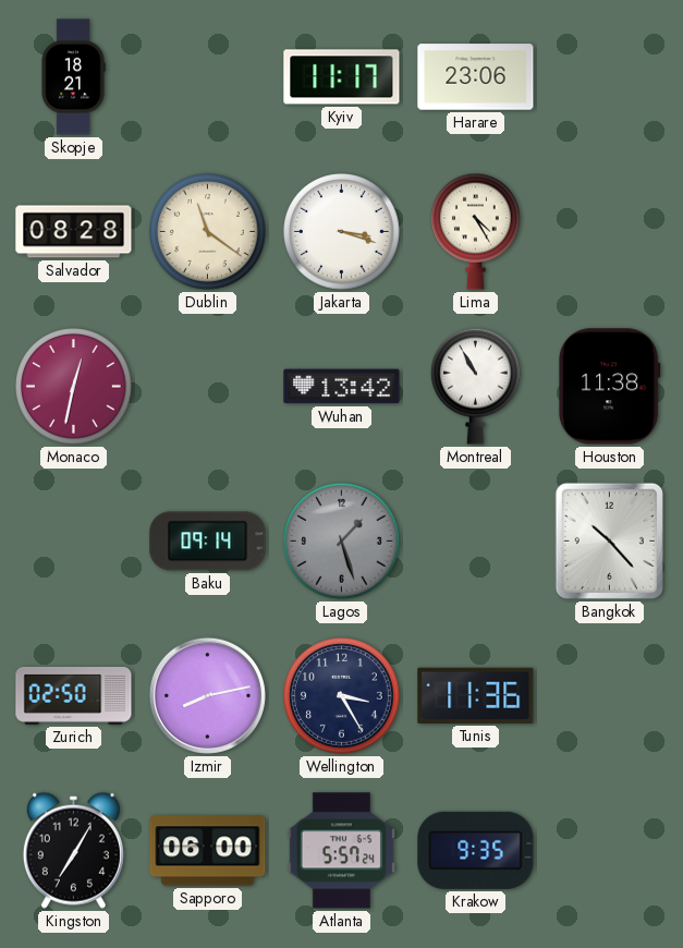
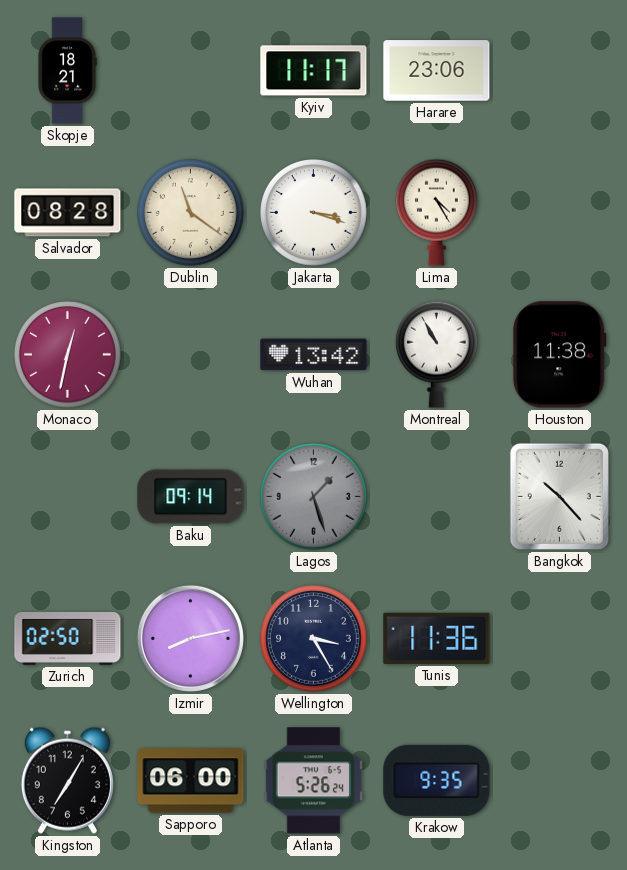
Atlanta: 5:57 -> 5:26 (313, 781)
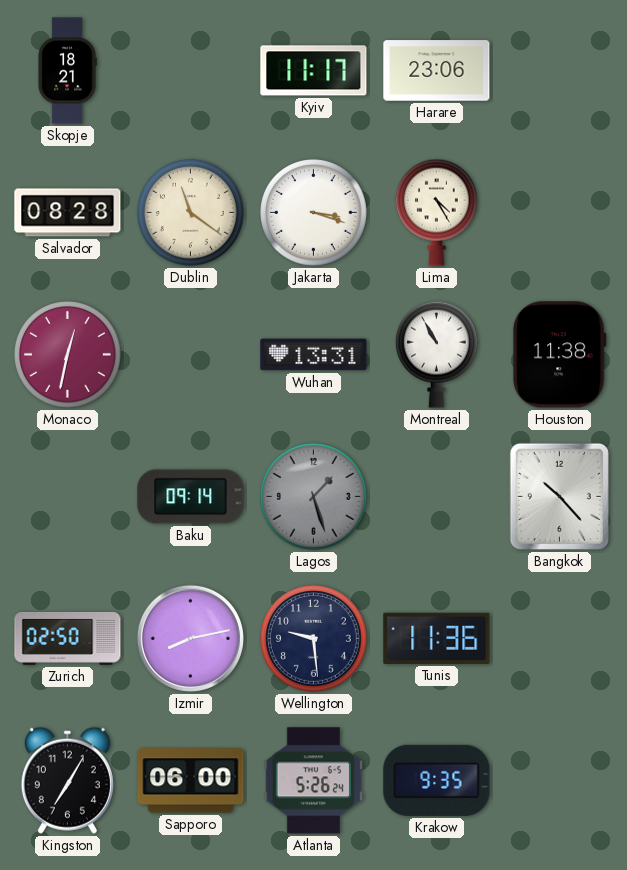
Wuhan: 13:42 -> 13:31 (314, 355)
Wellington: 3:25 -> 9:29 (314, 639)
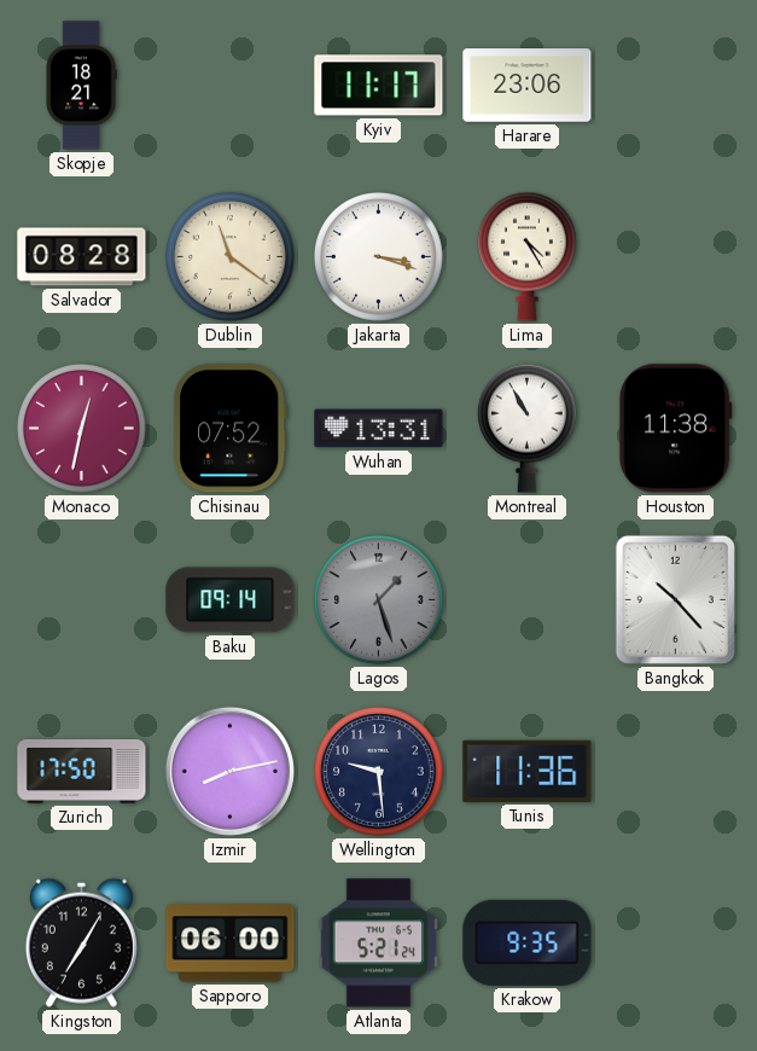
Chisinau: none -> 07:52 (229, 429)
Zurich: 02:50 -> 17:50 (82, 771)
Atlanta: 5:26 -> 5:21 (378, 943)
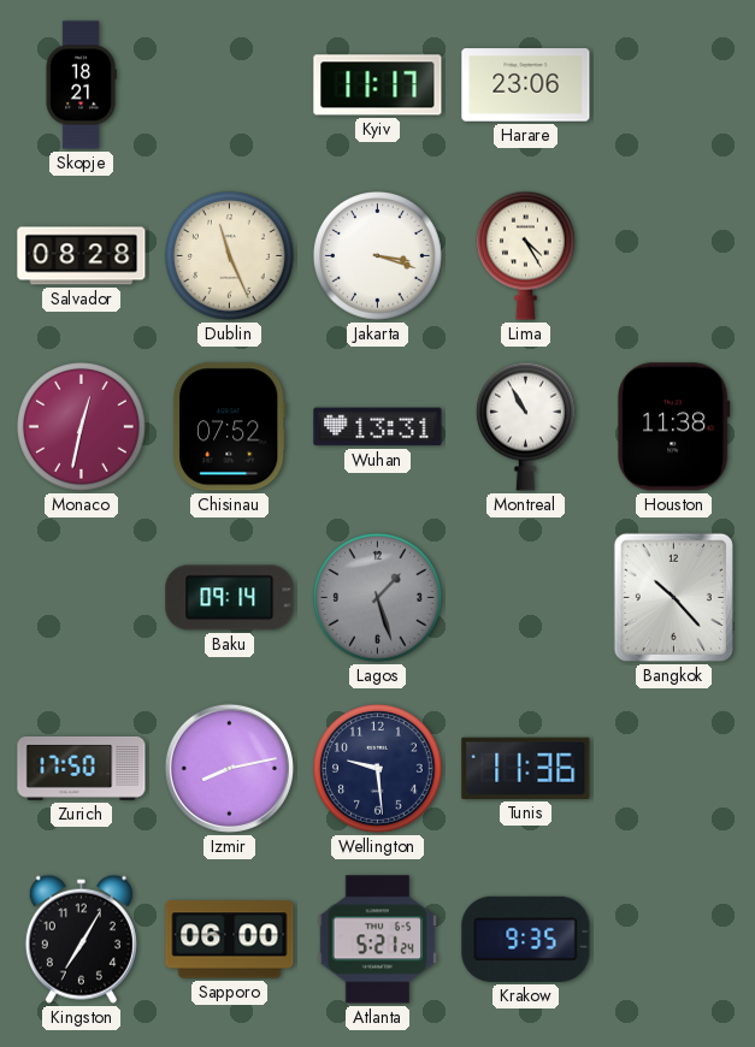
Dublin: 11:21 -> 11:26 (230, 256)
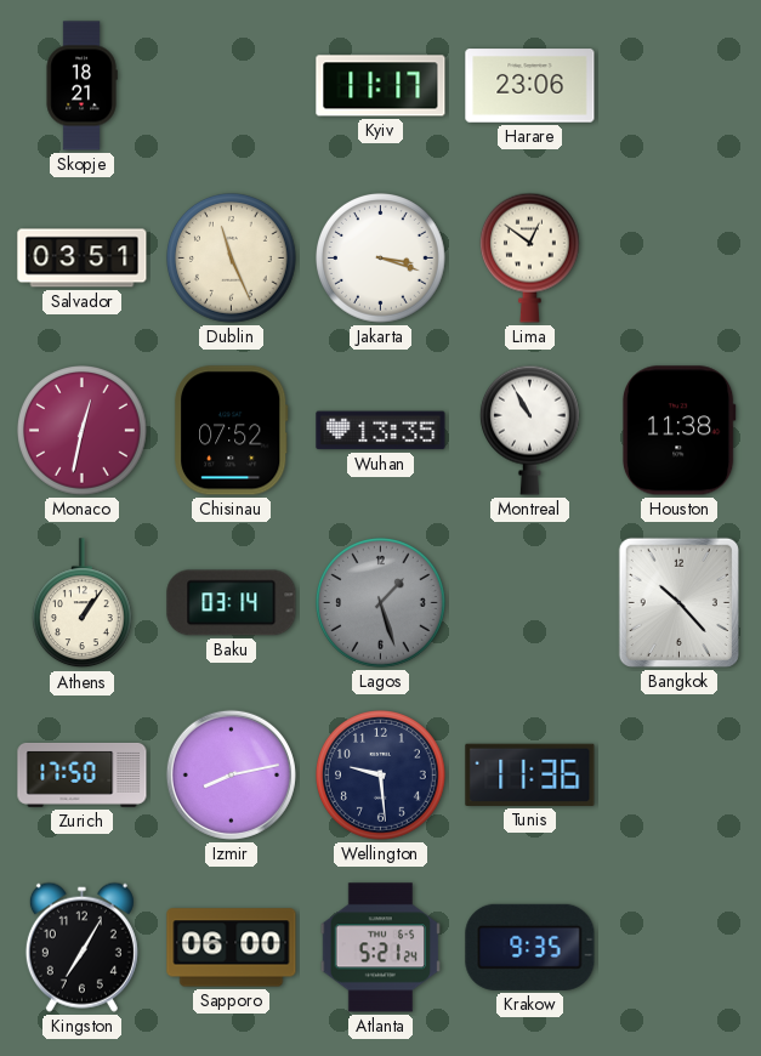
Salvador: 08:28 -> 03:51 (83, 259)
Lima: 4:25 -> 12:51 (529, 257)
Wuhan: 13:31 -> 13:35 (381, 431)
Athens: none -> 1:06 (81, 603)
Baku: 09:14 -> 03:14 (232, 603)
